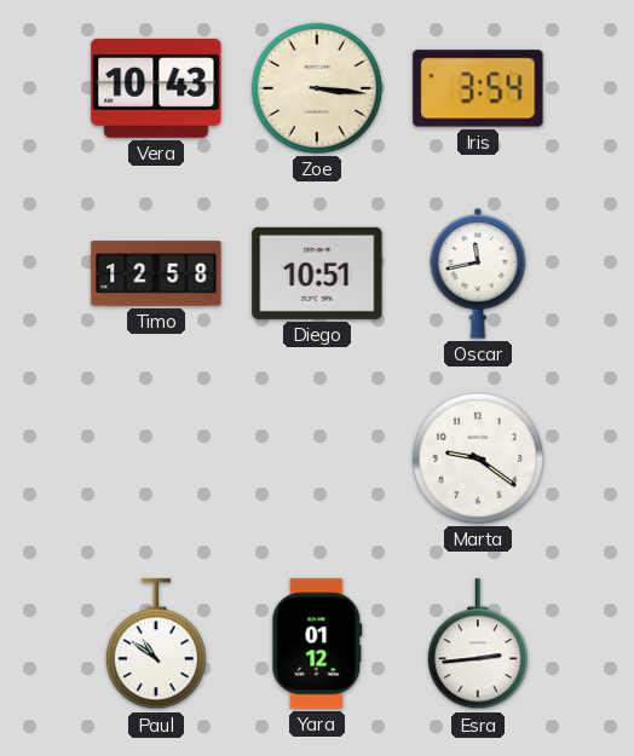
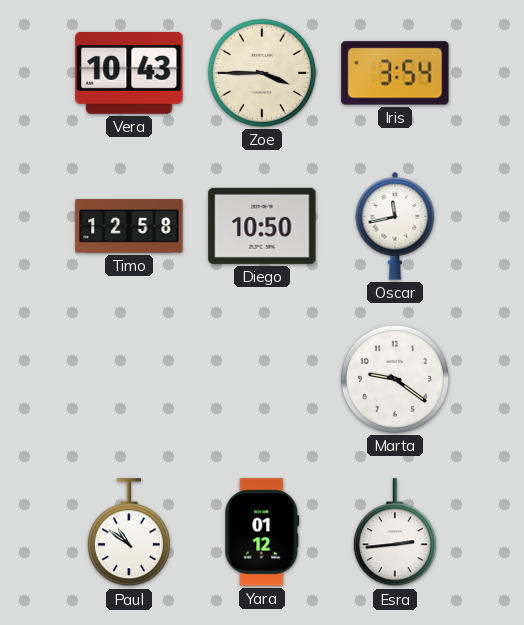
Zoe: 3:16 -> 3:45 (262, 73)
Diego: 10:51 -> 10:50 (262, 226)
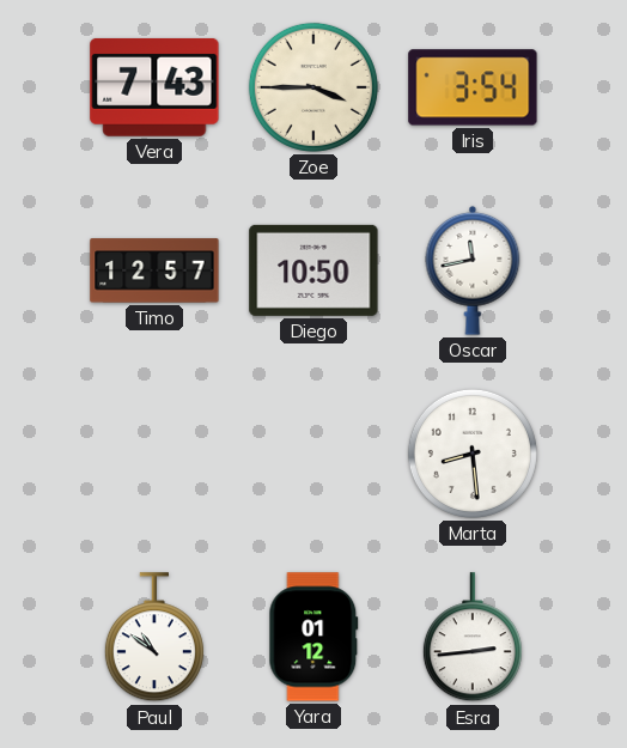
Vera: 10:43 -> 7:43 (154, 87)
Timo: 12:58 -> 12:57 (154, 270)
Marta: 9:21 -> 8:29 (473, 454)
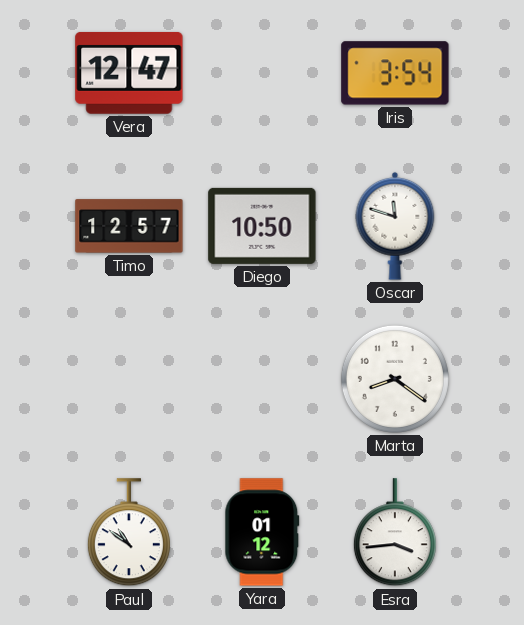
Vera: 7:43 -> 12:47 (129, 73)
Zoe: 3:45 -> none (313, 87)
Oscar: 11:43 -> 11:48 (395, 226)
Marta: 8:29 -> 8:21 (395, 379)
Esra: 2:44 -> 3:44 (395, 533)
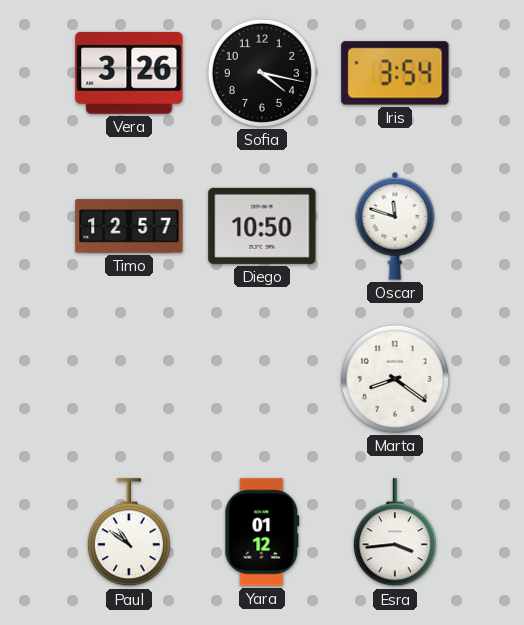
Vera: 12:47 -> 3:26 (129, 73)
Sofia: none -> 4:17 (262, 73)
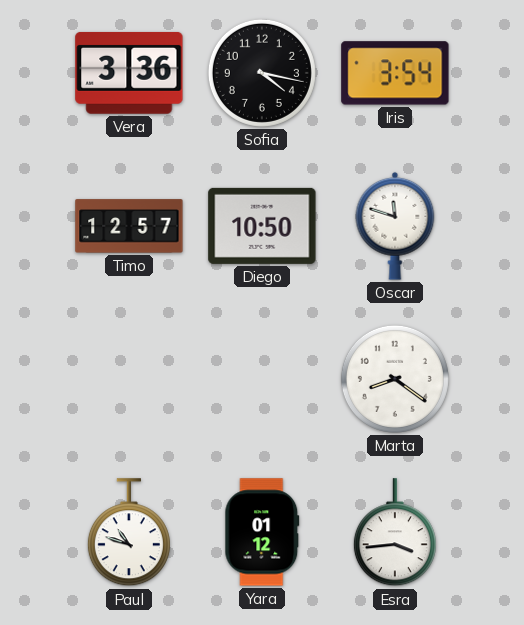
Vera: 3:26 -> 3:36 (129, 73)
Paul: 10:51 -> 10:48 (129, 533)
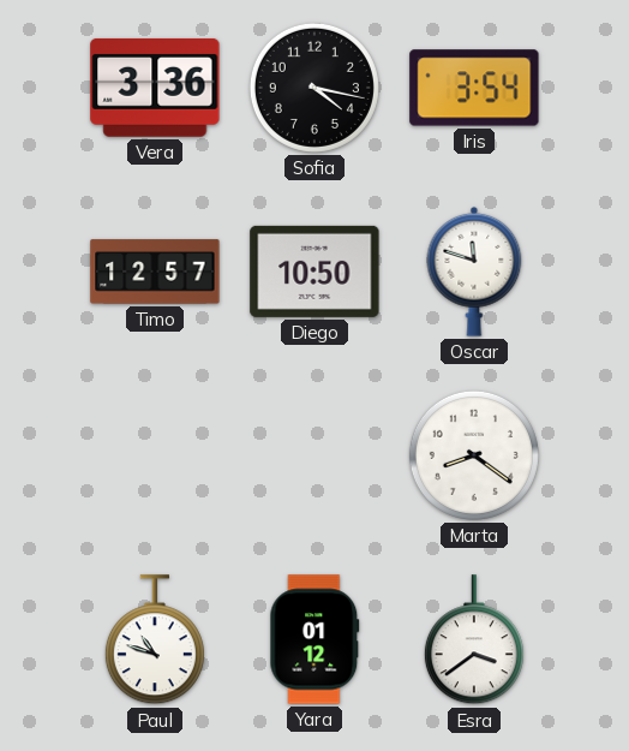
Esra: 3:44 -> 3:39 (474, 640)
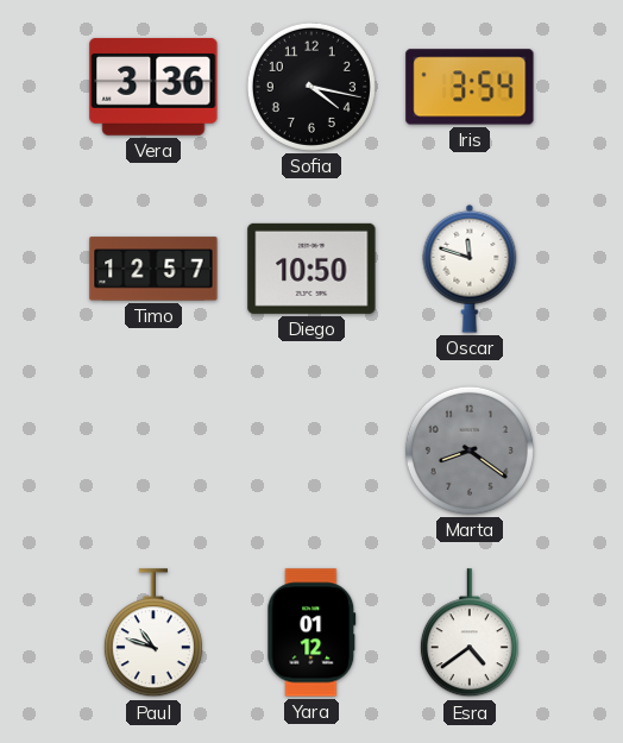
Marta dial: white -> grey (470, 451)
Esra: 3:39 -> 4:39 (470, 634)
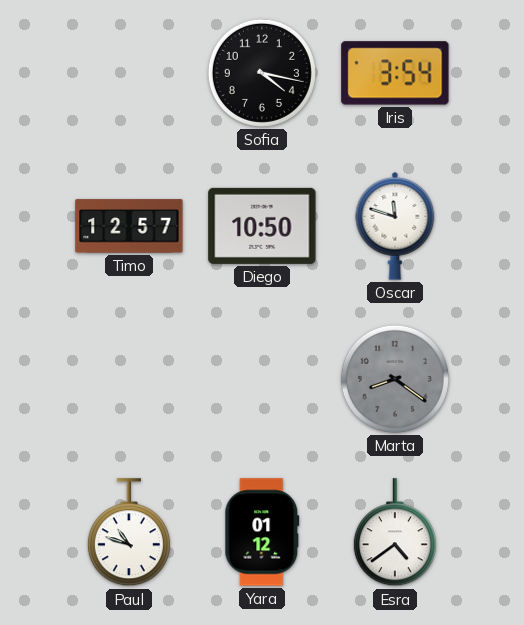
Vera: 3:36 -> none (153, 87)
